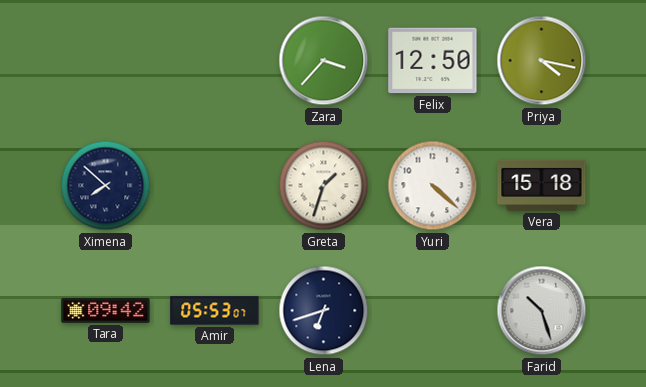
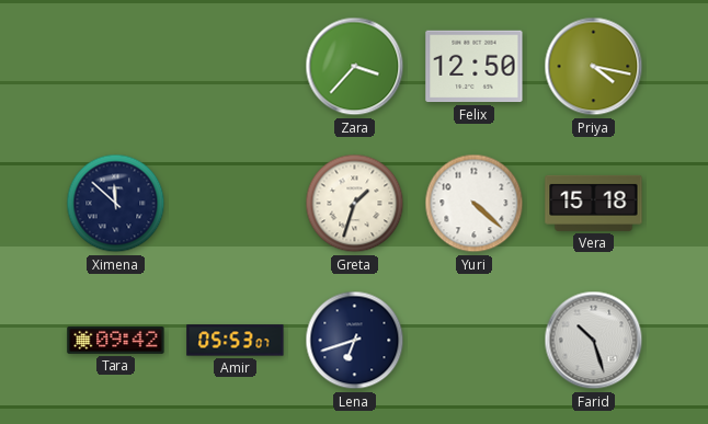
Ximena: 7:52 -> 11:52 (116, 204)
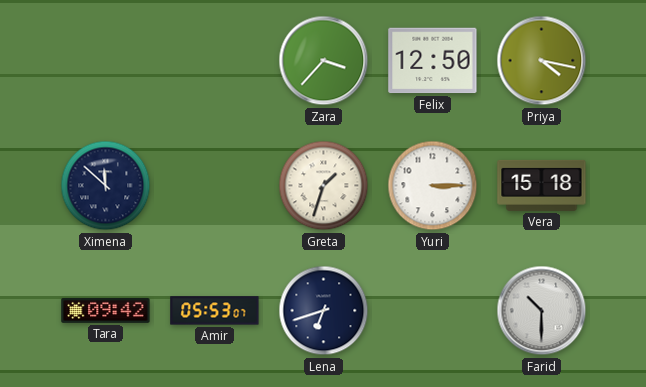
Yuri: 4:22 -> 3:15 (433, 186)
Farid: 10:27 -> 10:30 (542, 311)
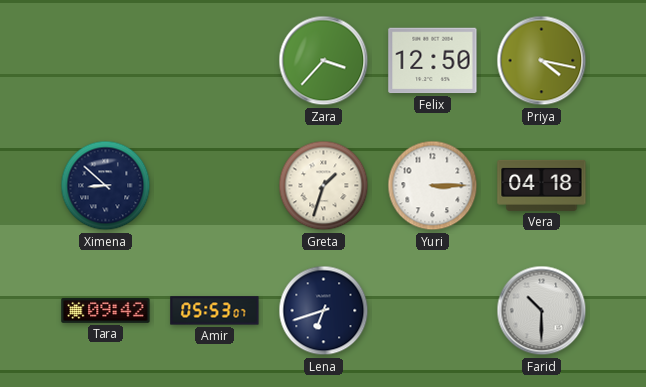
Ximena: 11:52 -> 8:52 (106, 186)
Vera: 15:18 -> 04:18 (542, 185)
